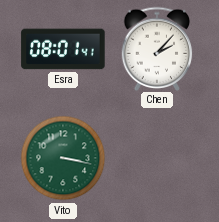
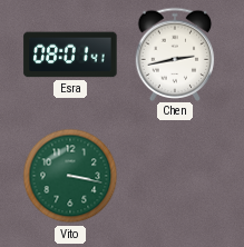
Chen: 2:07 -> 2:43 (175, 53)
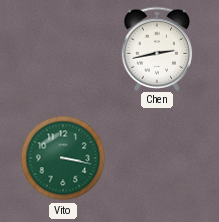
Esra: 08:01 -> none (70, 55)
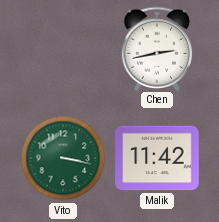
Malik: none -> 11:42 (157, 158)
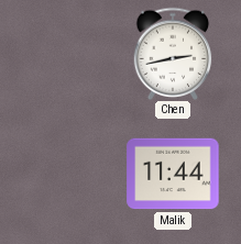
Vito: 3:17 -> none (63, 158)
Malik: 11:42 -> 11:44 (173, 174)
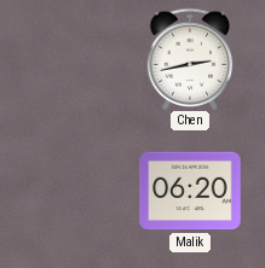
Malik: 11:44 -> 06:20 (190, 191)
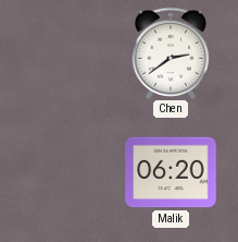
Chen: 2:43 -> 2:39 (171, 52)
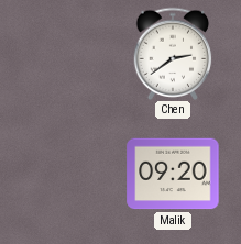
Malik: 06:20 -> 09:20 (173, 174)
